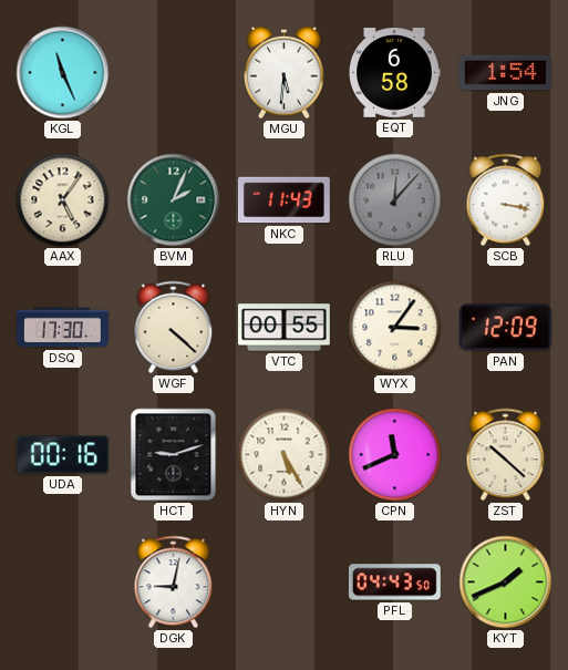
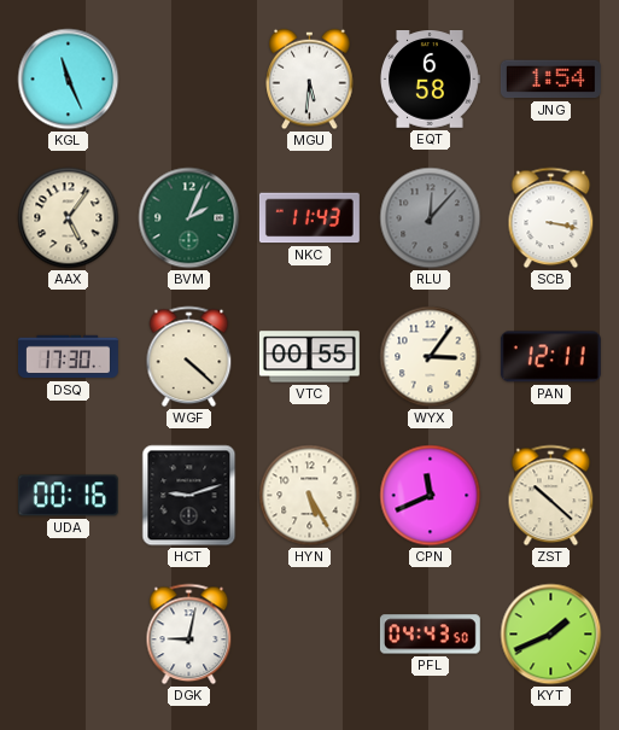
PAN: 12:09 -> 12:11 (550, 357)
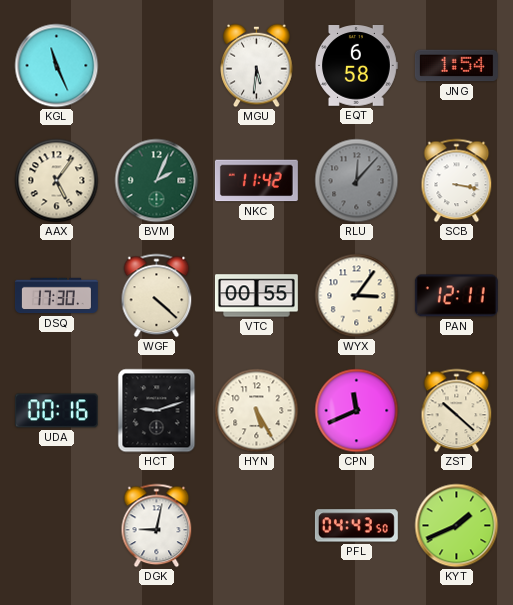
NKC: 11:43 -> 11:42 (256, 181)
